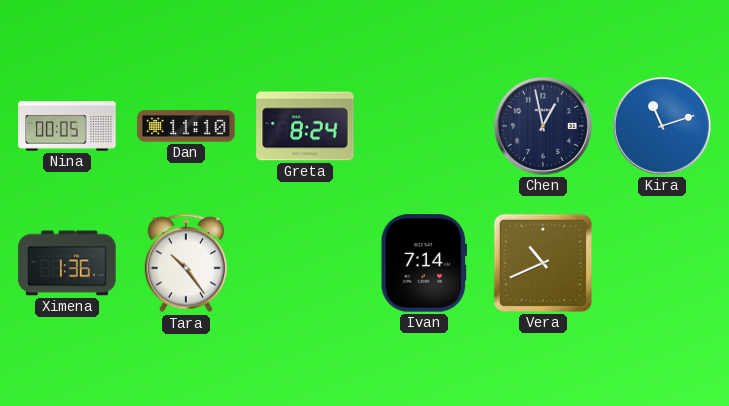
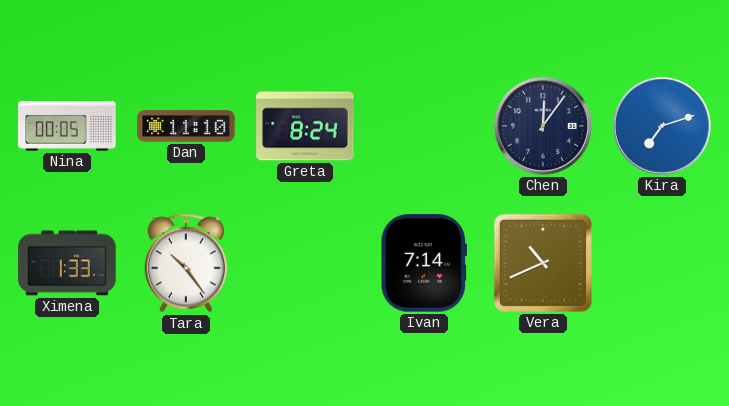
Chen: 12:58 -> 12:06 (543, 126)
Kira: 11:12 -> 7:12 (662, 126)
Ximena: 1:36 -> 1:33 (67, 263)
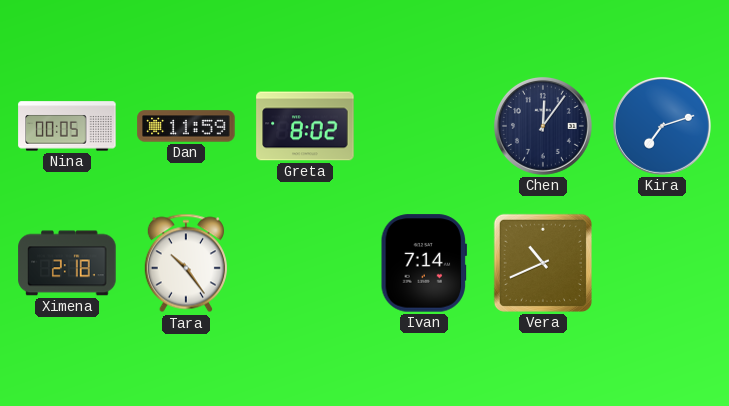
Dan: 11:10 -> 11:59 (186, 126)
Greta: 8:24 -> 8:02 (305, 126)
Ximena: 1:33 -> 2:18 (67, 263)
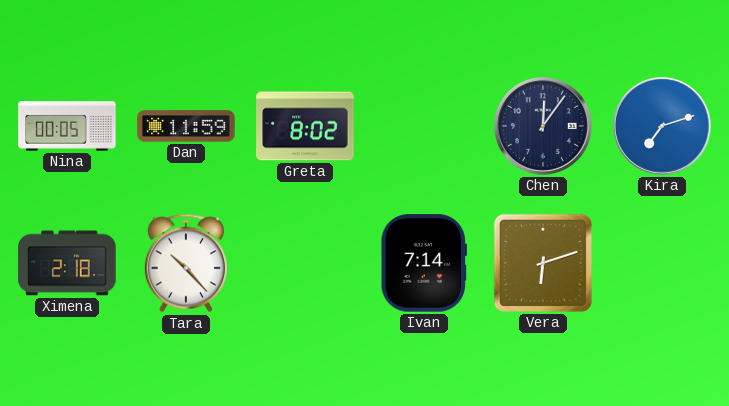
Tara: 10:24 -> 10:23 (186, 263)
Vera: 10:41 -> 6:12 (543, 263)
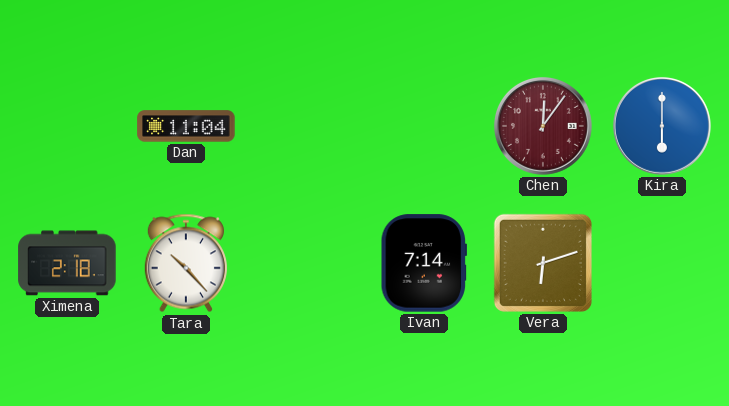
Nina: 00:05 -> none (67, 126)
Dan: 11:59 -> 11:04 (186, 126)
Greta: 8:02 -> none (305, 126)
Chen dial: navy -> burgundy (543, 126)
Kira: 7:12 -> 6:00 (662, 126)
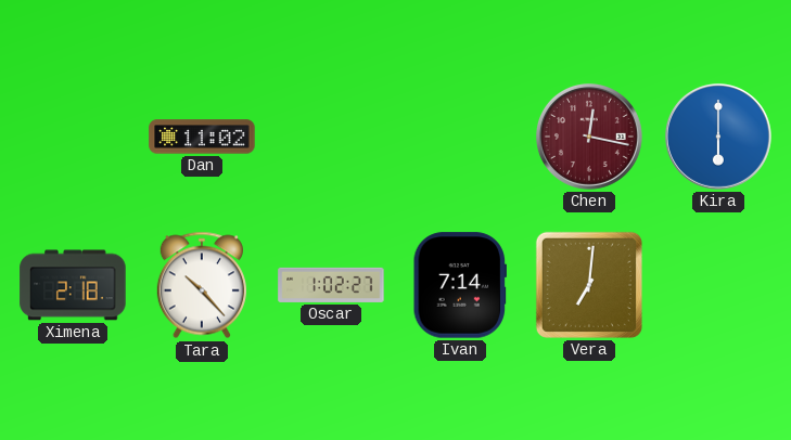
Dan: 11:04 -> 11:02 (202, 137)
Chen: 12:06 -> 12:17 (589, 137)
Oscar: none -> 1:02 (331, 285)
Vera: 6:12 -> 7:01 (589, 285)
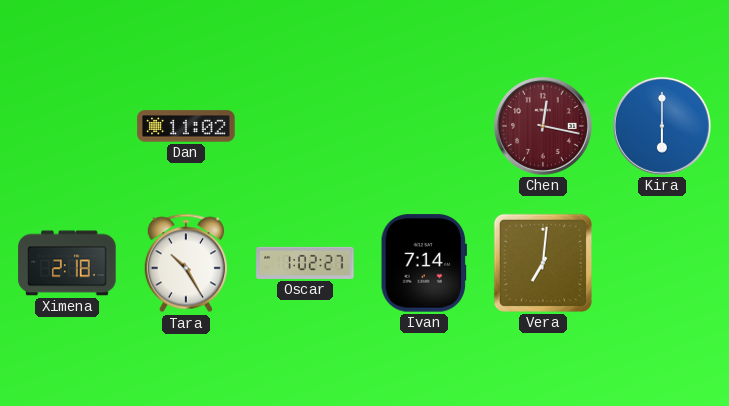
Tara: 10:23 -> 10:25 (186, 263)
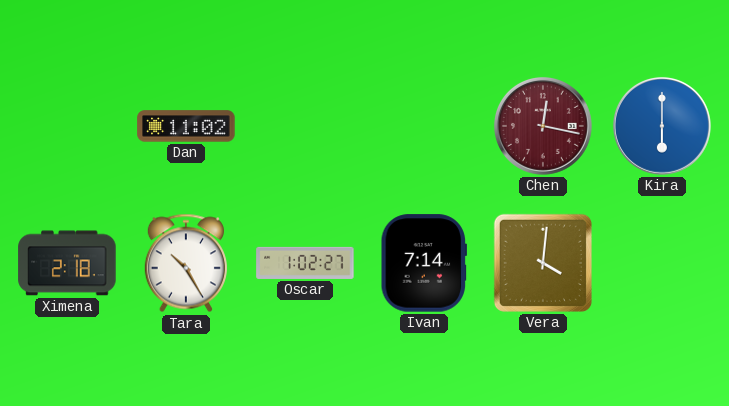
Vera: 7:01 -> 4:01 (543, 263)
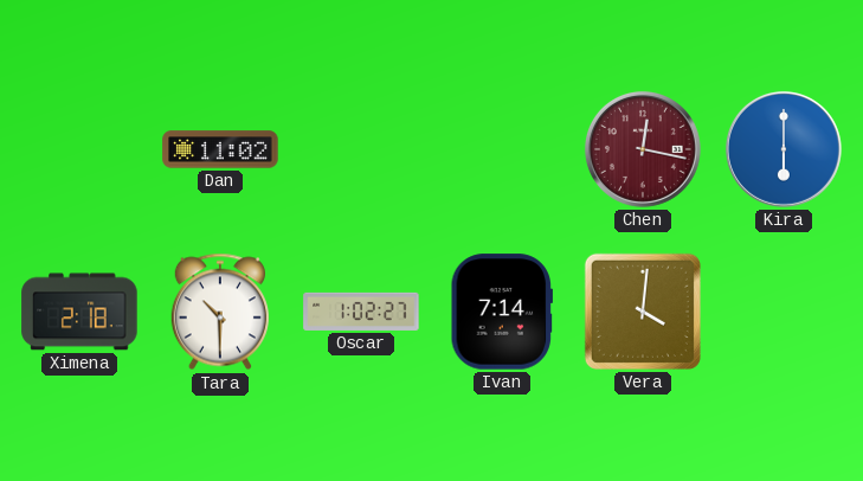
Tara: 10:25 -> 10:30 (220, 312)
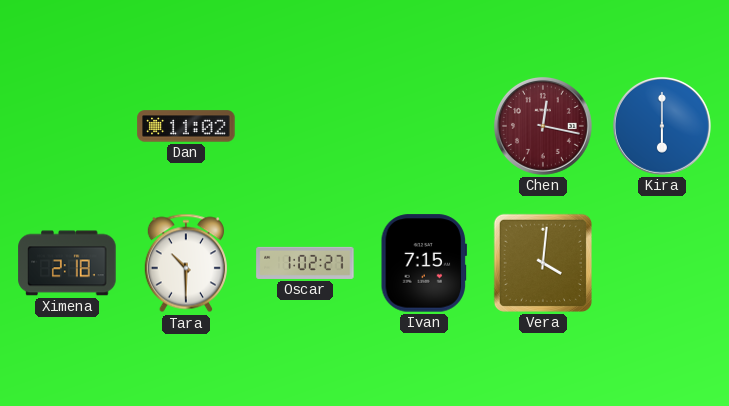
Ivan: 7:14 -> 7:15 (423, 263)
